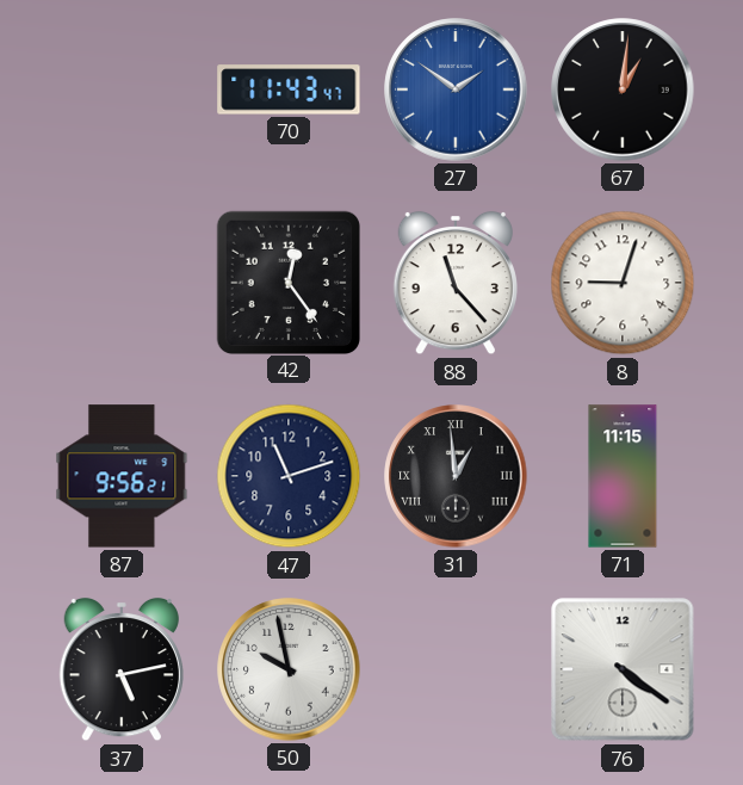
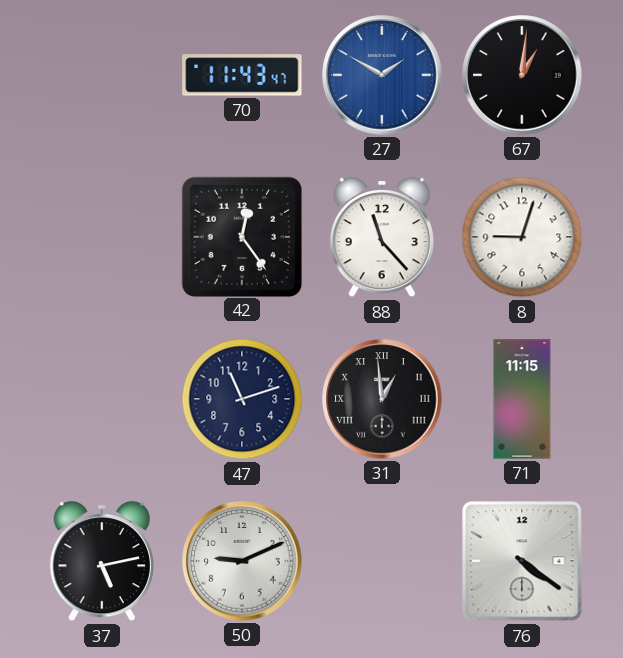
27: 1:51 -> 1:50 (382, 75)
87: 9:56 -> none (122, 476)
50: 9:58 -> 9:11 (242, 561)
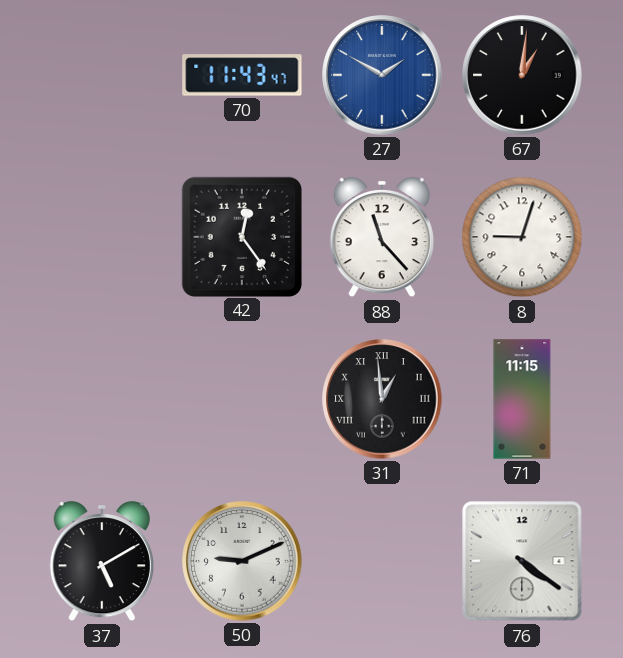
47: 11:12 -> none (242, 399)
37: 5:13 -> 5:10 (102, 561)
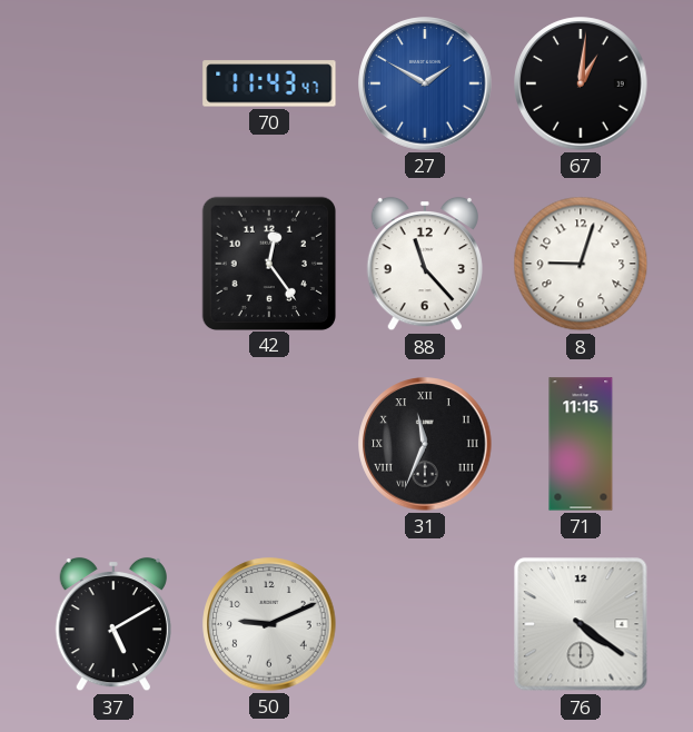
31: 12:59 -> 11:34 (425, 444)
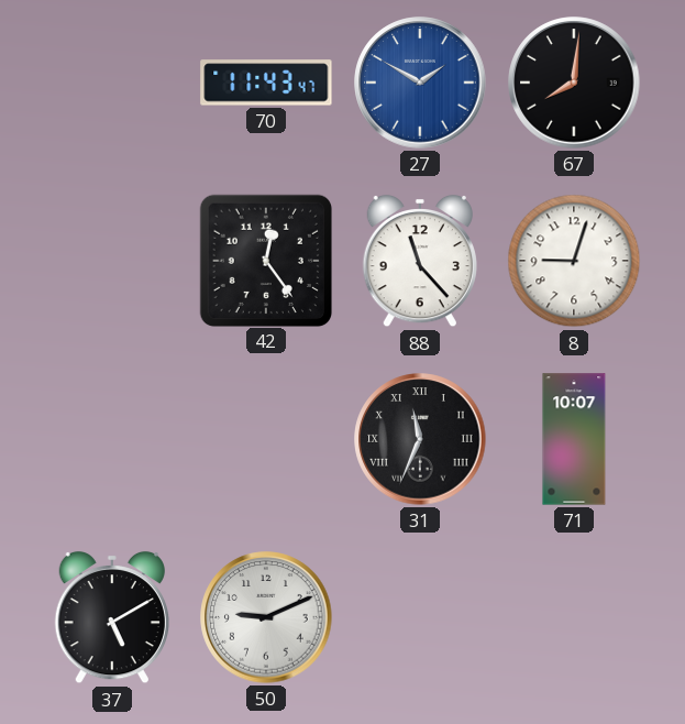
67: 1:01 -> 8:01 (574, 83)
71: 11:15 -> 10:07 (574, 439)
76: 4:21 -> none (581, 624)
